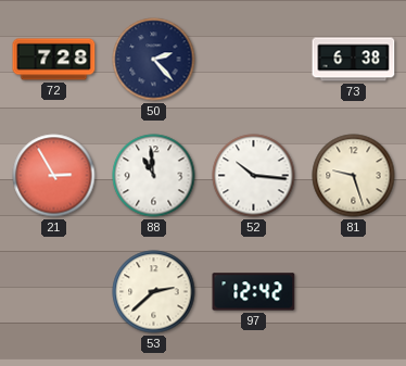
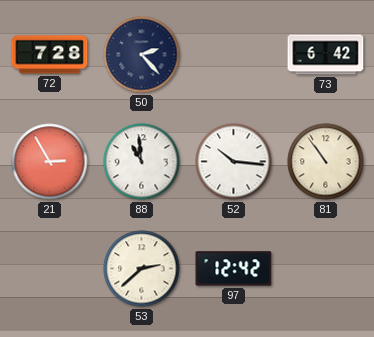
73: 6:38 -> 6:42 (326, 55)
81: 9:27 -> 10:54 (326, 162)
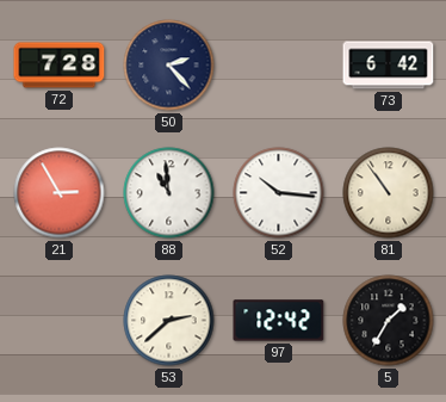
5: none -> 1:35 (389, 321)
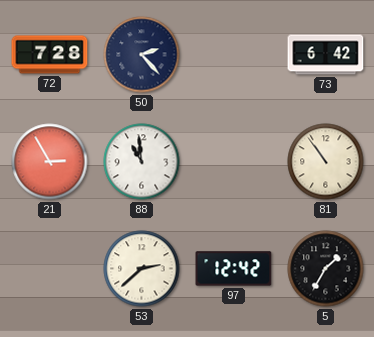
52: 10:16 -> none (279, 193)
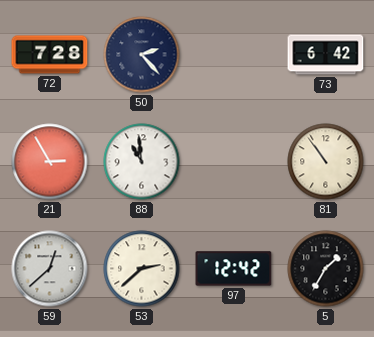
59: none -> 12:38 (50, 269)
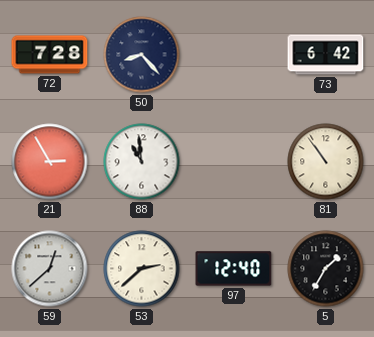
50: 2:23 -> 8:23 (142, 55)
97: 12:42 -> 12:40 (234, 269)
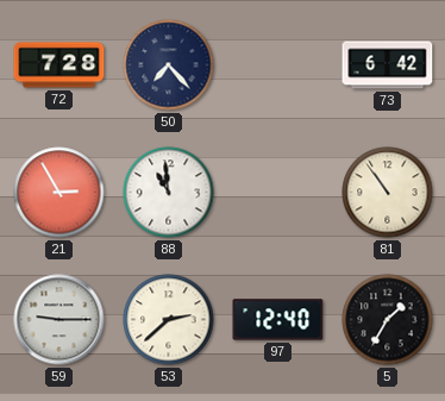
50: 8:23 -> 7:23 (169, 65)
59: 12:38 -> 9:15 (59, 320)
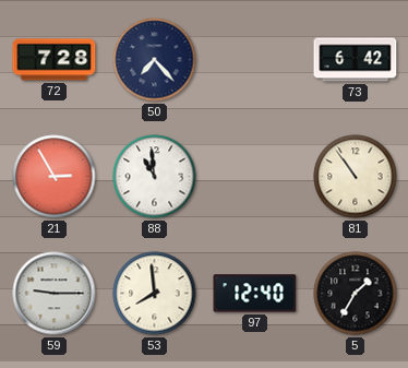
53: 2:38 -> 7:59 (155, 294)
